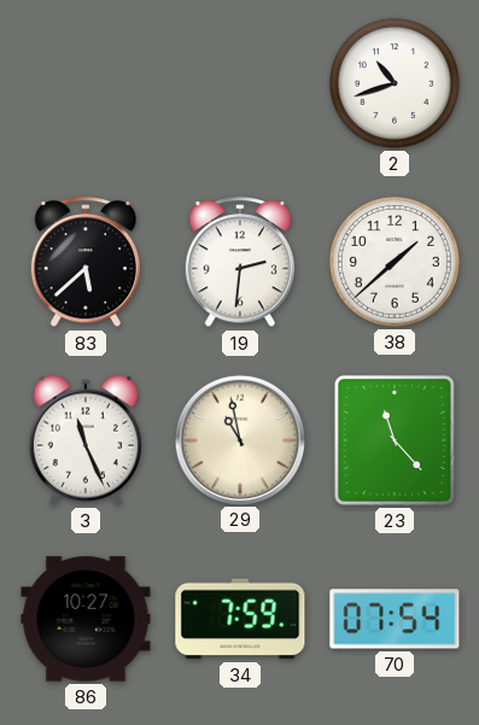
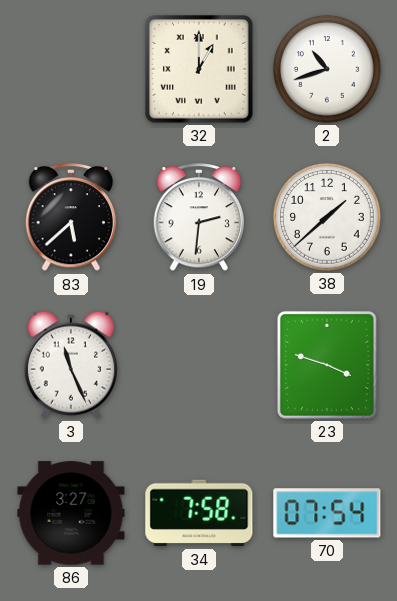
32: none -> 1:00 (200, 70)
29: 10:58 -> none (239, 439)
23: 11:23 -> 3:48 (327, 365)
86: 10:27 -> 3:27 (71, 513)
34: 7:59 -> 7:58 (199, 513)
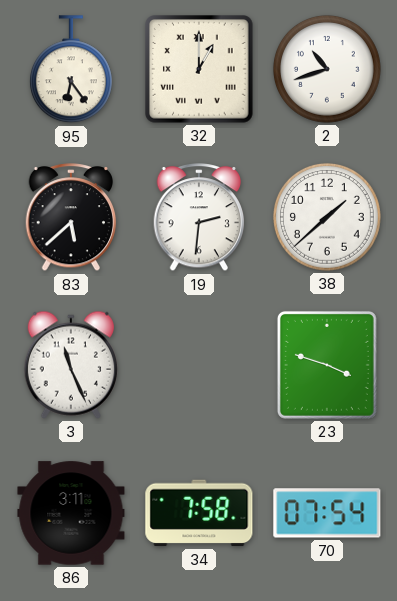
95: none -> 6:24 (71, 70)
86: 3:27 -> 3:11 (71, 513)
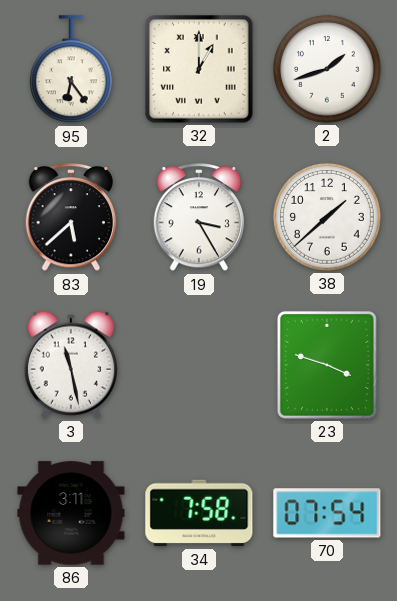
2: 10:42 -> 1:42 (327, 69)
19: 2:31 -> 3:25 (199, 218)
3: 11:26 -> 11:28 (71, 365)
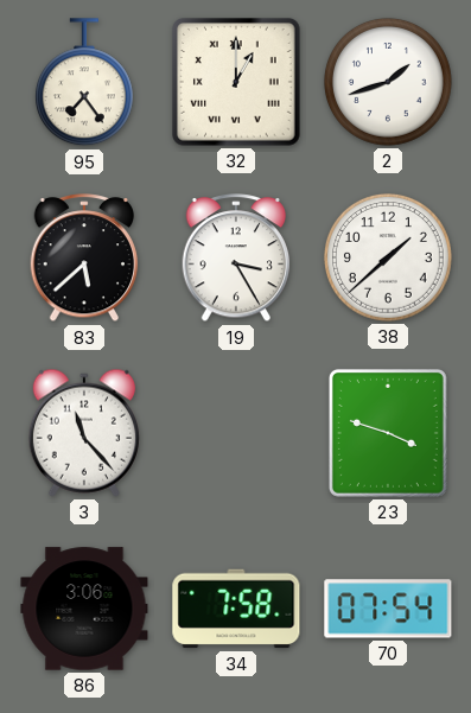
95: 6:24 -> 7:24 (84, 83)
3: 11:28 -> 11:23 (84, 433)
86: 3:11 -> 3:06 (84, 609)
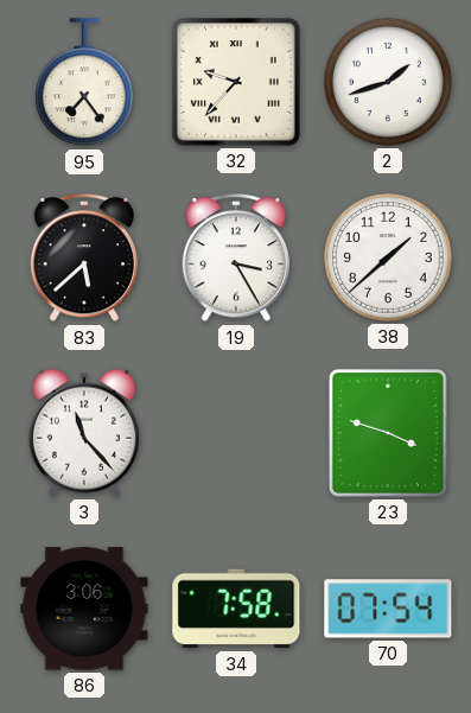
32: 1:00 -> 9:37 (237, 83)
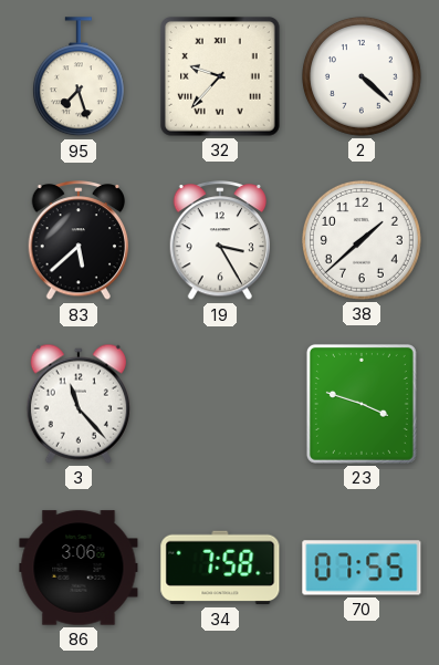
95: 7:24 -> 7:27 (79, 77)
2: 1:42 -> 4:22 (362, 76)
70: 07:54 -> 07:55 (362, 568)
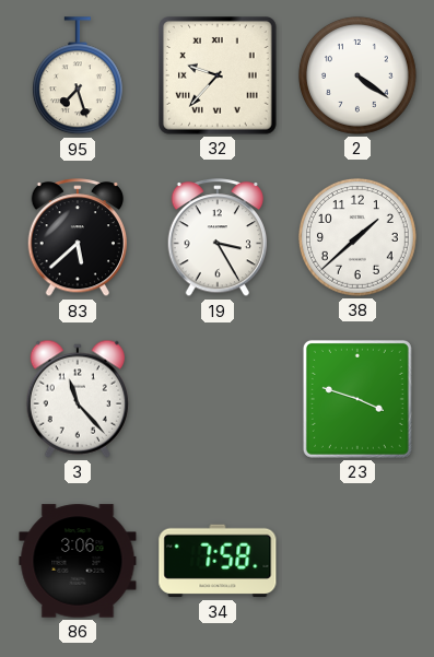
2: 4:22 -> 4:21 (357, 75)
70: 07:55 -> none (362, 568)
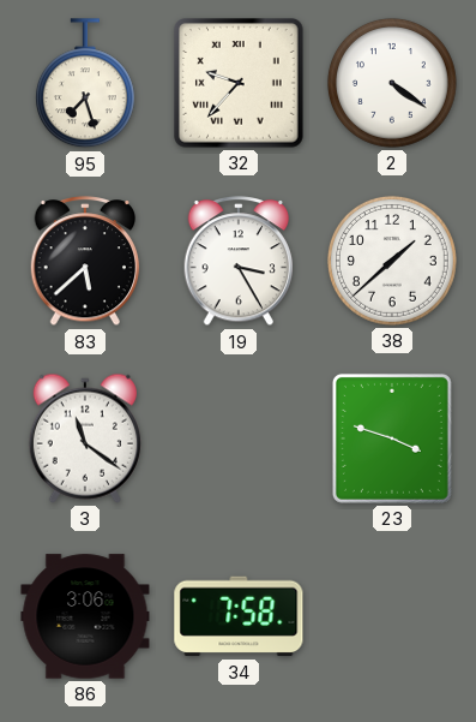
3: 11:23 -> 11:21 (85, 438)
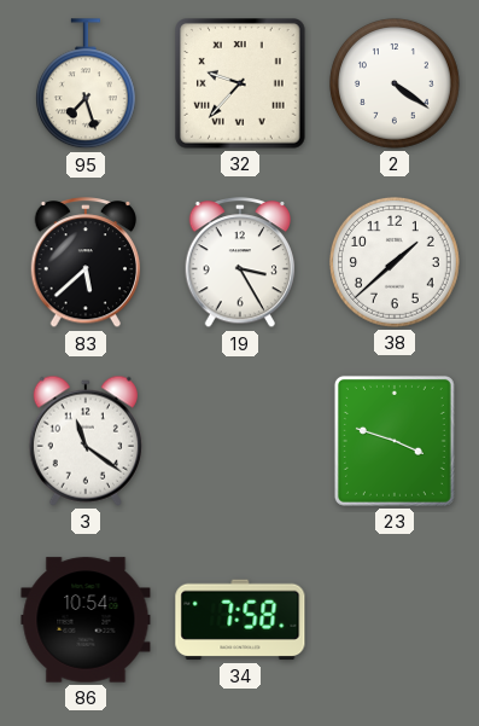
86: 3:06 -> 10:54 (86, 620)
